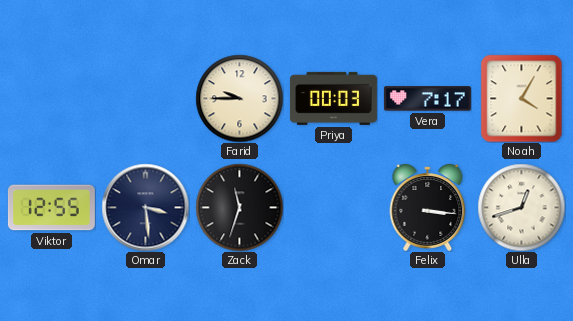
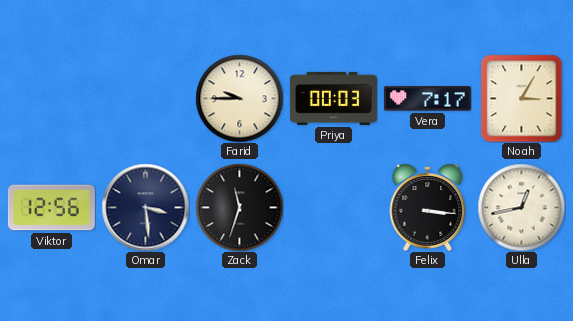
Noah: 4:05 -> 3:05 (522, 98)
Viktor: 12:55 -> 12:56 (51, 208)
Ulla: 12:42 -> 12:43 (521, 207)
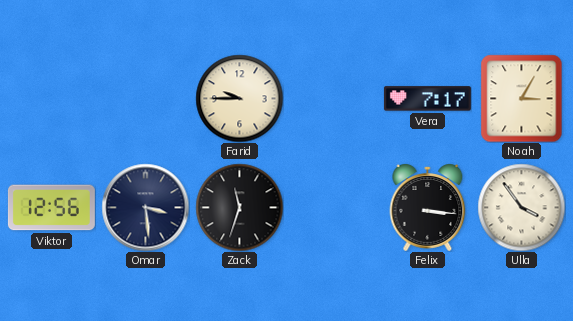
Priya: 00:03 -> none (333, 98)
Ulla: 12:43 -> 3:54 (521, 207)
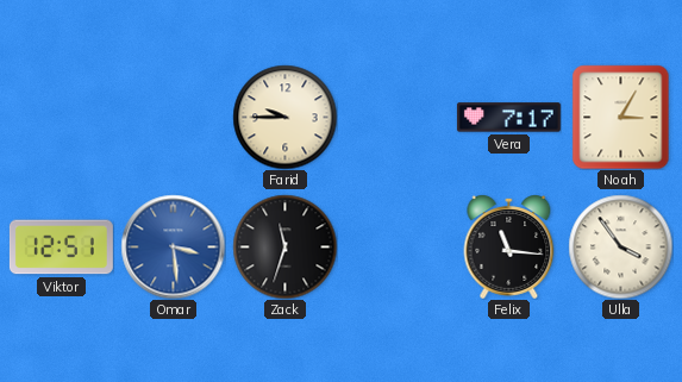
Viktor: 12:56 -> 12:51 (61, 248)
Omar dial: navy -> blue (173, 246)
Felix: 3:16 -> 11:16 (509, 246)
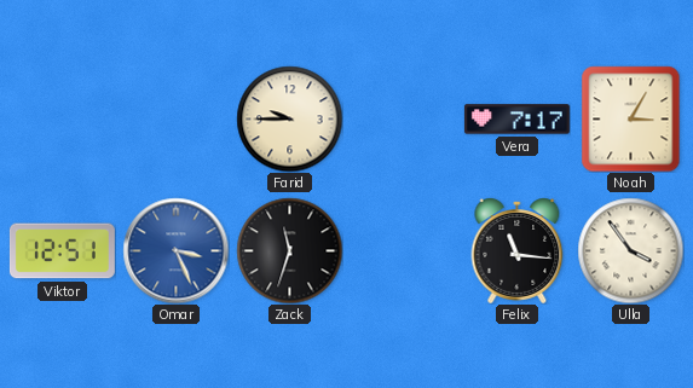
Omar: 3:29 -> 3:26 (175, 250)
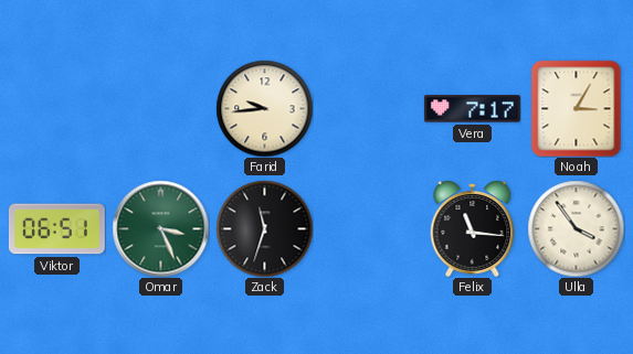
Farid: 9:45 -> 9:44 (264, 108)
Viktor: 12:51 -> 06:51 (56, 229)
Omar dial: blue -> green (160, 228)
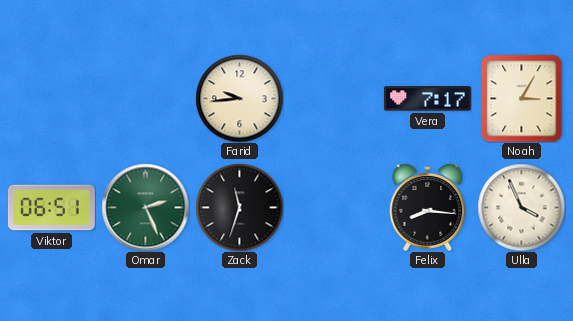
Omar: 3:26 -> 2:26 (145, 207)
Felix: 11:16 -> 8:16 (428, 207)
Ulla: 3:54 -> 3:56 (521, 207)
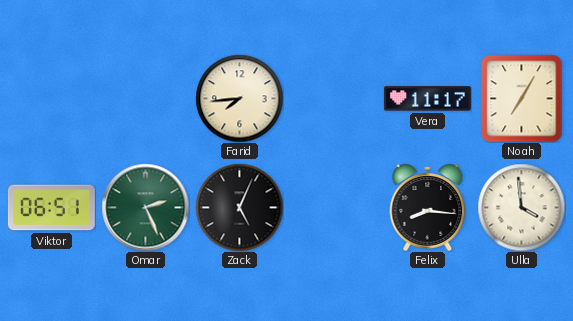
Farid: 9:44 -> 7:44 (239, 98)
Vera: 7:17 -> 11:17 (427, 99)
Noah: 3:05 -> 7:05 (522, 98)
Zack: 11:33 -> 5:04 (239, 207)
Ulla: 3:56 -> 3:59 (521, 207)
